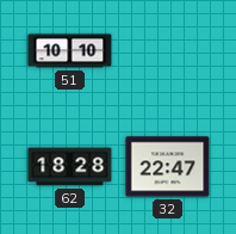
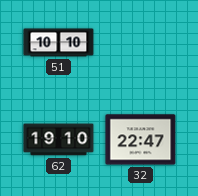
62: 18:28 -> 19:10 (59, 140)
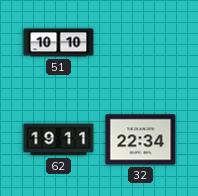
62: 19:10 -> 19:11 (59, 140)
32: 22:47 -> 22:34 (141, 140)
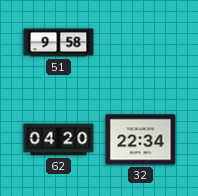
51: 10:10 -> 9:58 (59, 43)
62: 19:11 -> 04:20 (59, 140)
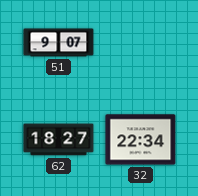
51: 9:58 -> 9:07 (59, 43)
62: 04:20 -> 18:27 (59, 140)
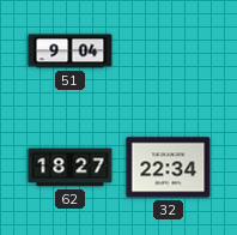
51: 9:07 -> 9:04 (71, 52)
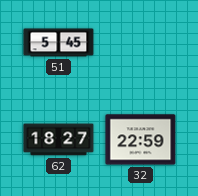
51: 9:04 -> 5:45 (59, 43)
32: 22:34 -> 22:59 (141, 140)
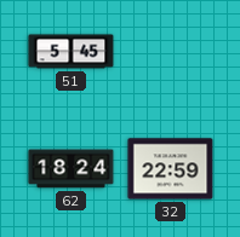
62: 18:27 -> 18:24 (72, 169)
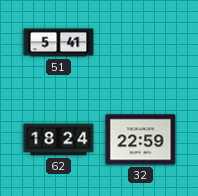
51: 5:45 -> 5:41 (59, 43)
